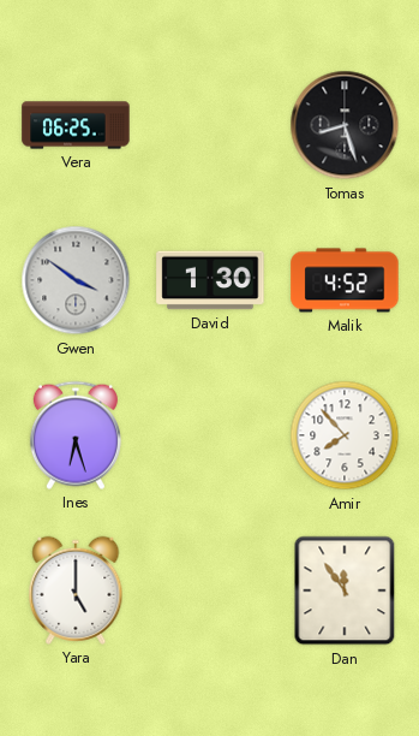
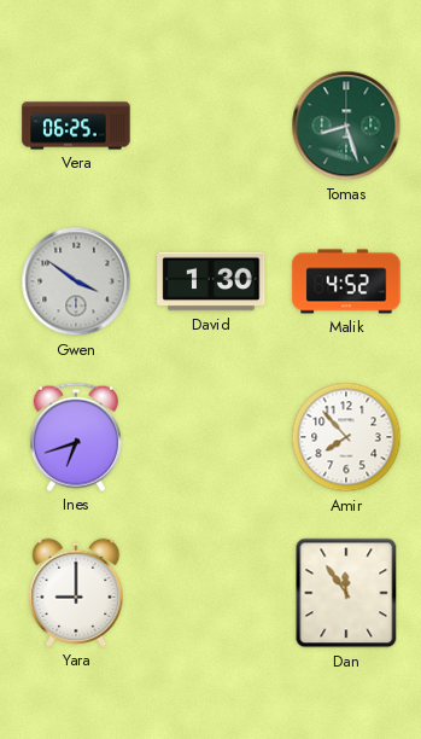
Tomas dial: black -> green (346, 126)
Ines: 6:27 -> 6:42 (76, 437)
Yara: 5:00 -> 9:00 (76, 593)
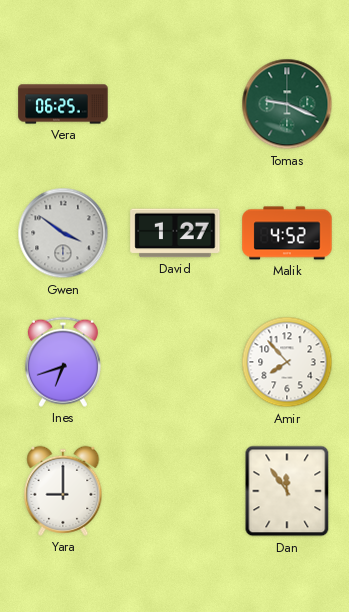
Tomas: 8:27 -> 9:19 (287, 104)
David: 1:30 -> 1:27 (175, 233)
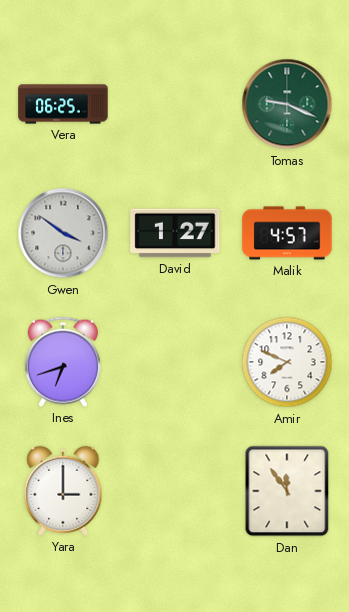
Malik: 4:52 -> 4:57 (287, 233)
Amir: 7:53 -> 7:49 (287, 362)
Yara: 9:00 -> 3:00 (63, 491)
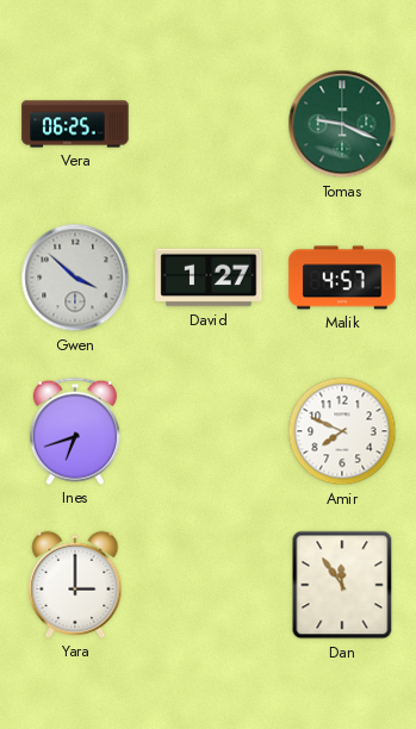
Gwen: 3:51 -> 3:52 (75, 278)
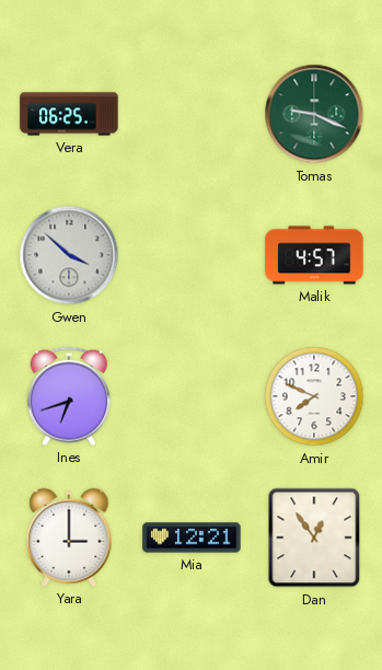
David: 1:27 -> none (209, 278)
Mia: none -> 12:21 (192, 538)
Dan: 11:54 -> 12:54 (314, 538)
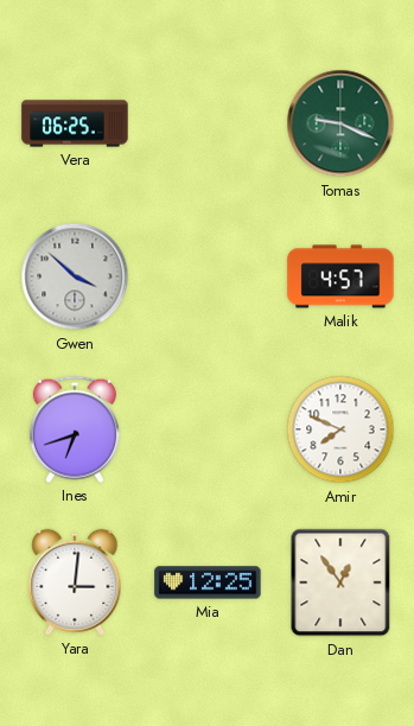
Yara: 3:00 -> 3:01 (75, 582)
Mia: 12:21 -> 12:25 (208, 582)
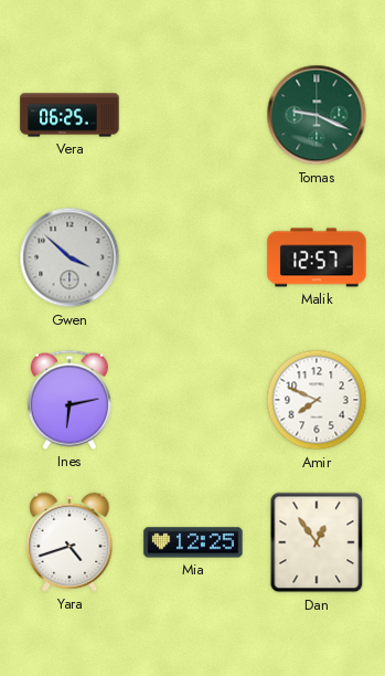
Malik: 4:57 -> 12:57 (317, 257)
Ines: 6:42 -> 6:13 (69, 400)
Yara: 3:01 -> 4:42 (69, 542)
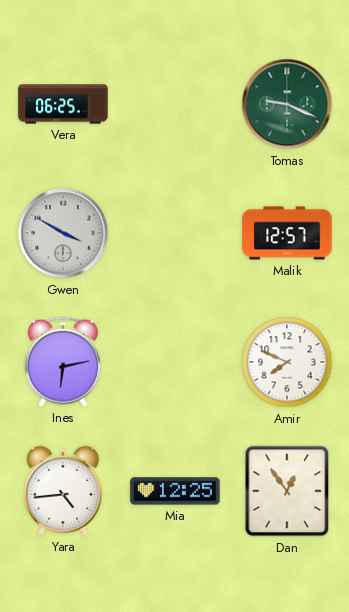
Gwen: 3:52 -> 3:50 (63, 233)
Yara: 4:42 -> 4:44 (63, 491)
